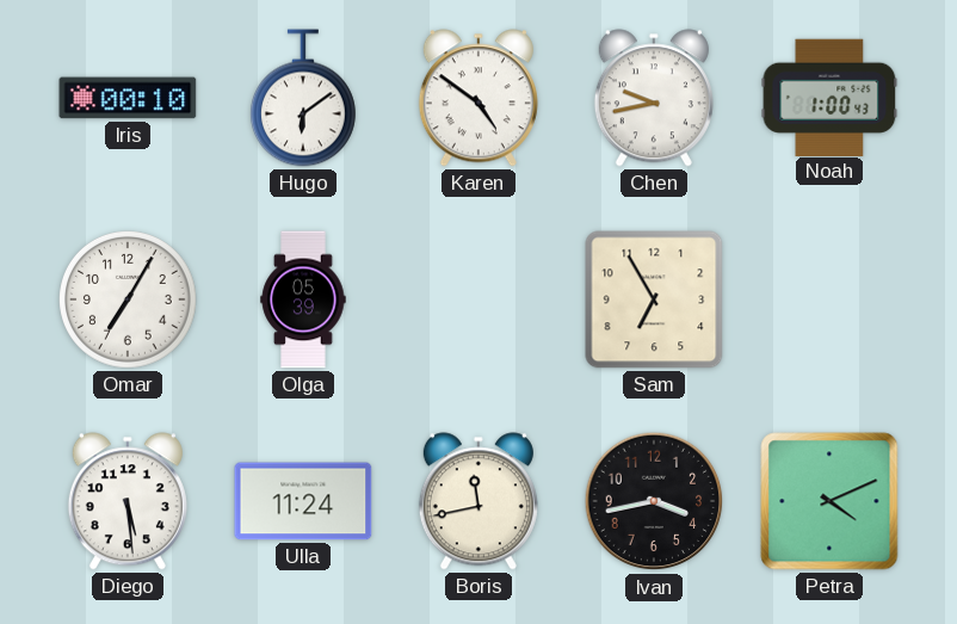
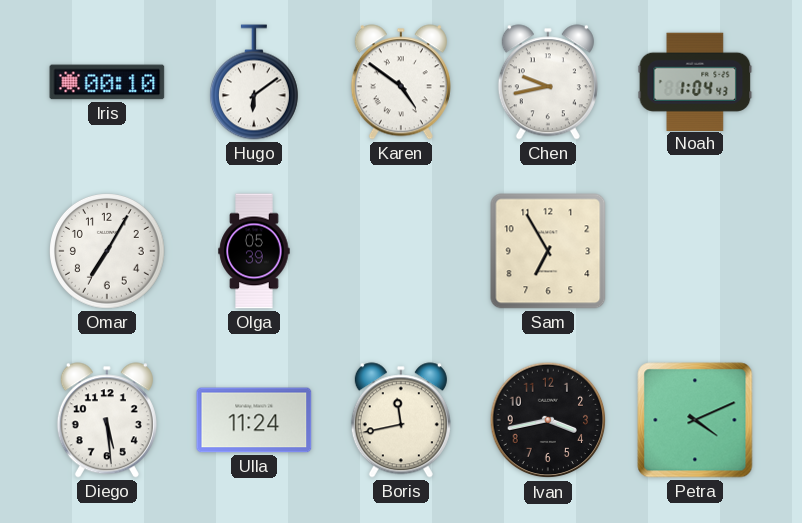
Noah: 1:00 -> 1:04 (695, 81)
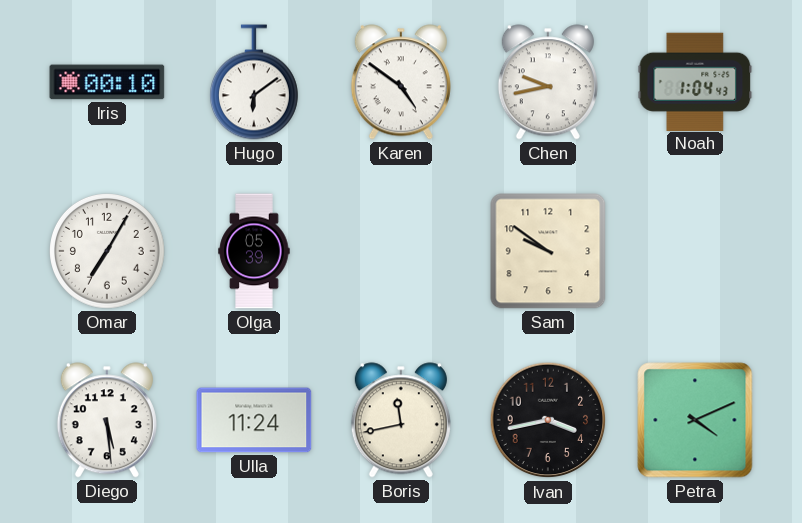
Sam: 6:55 -> 9:51 (548, 251)
